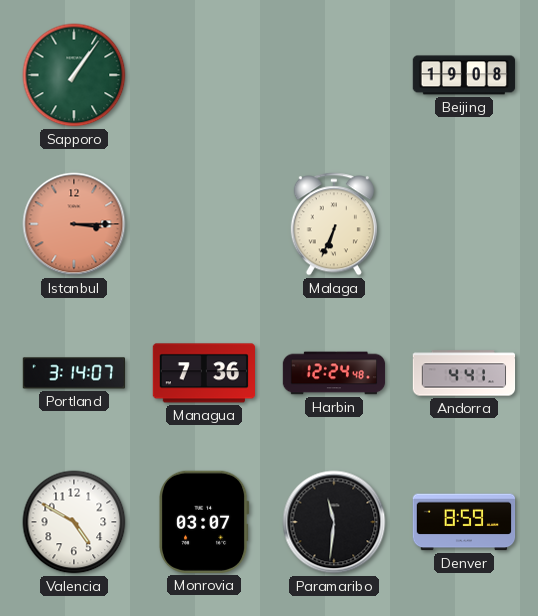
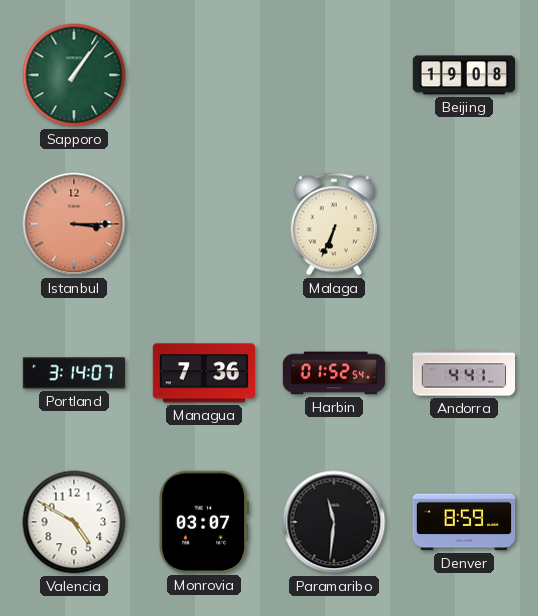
Harbin: 12:24 -> 01:52 (334, 373)
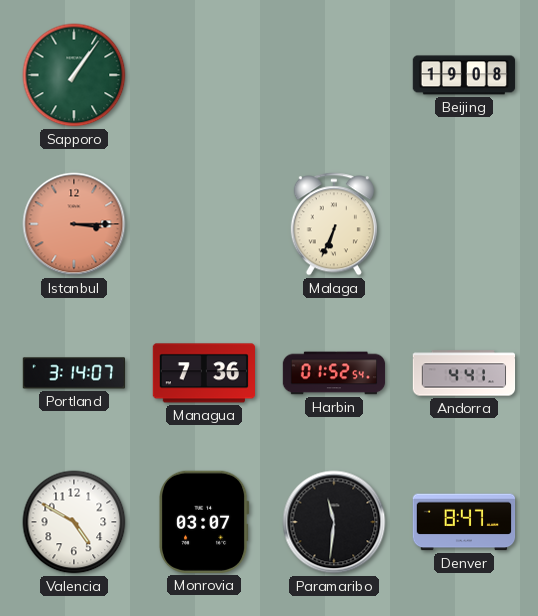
Denver: 8:59 -> 8:47 (464, 522)
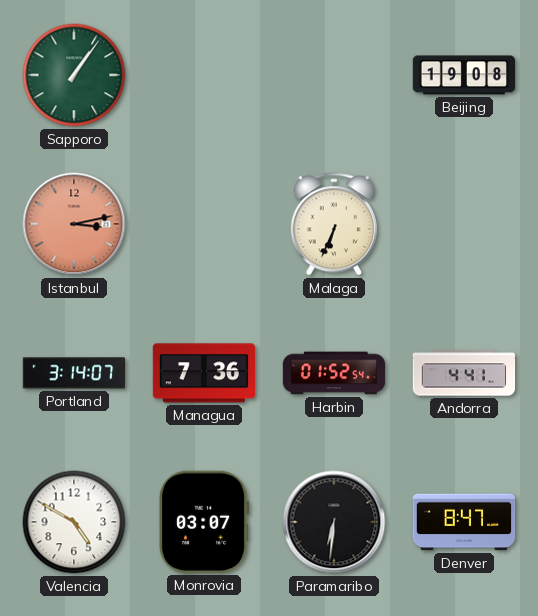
Istanbul: 3:15 -> 3:13 (74, 224)
Paramaribo: 11:31 -> 6:31 (334, 522)
